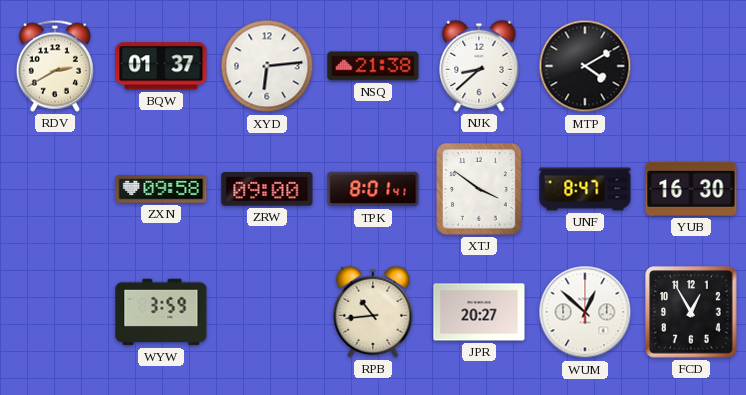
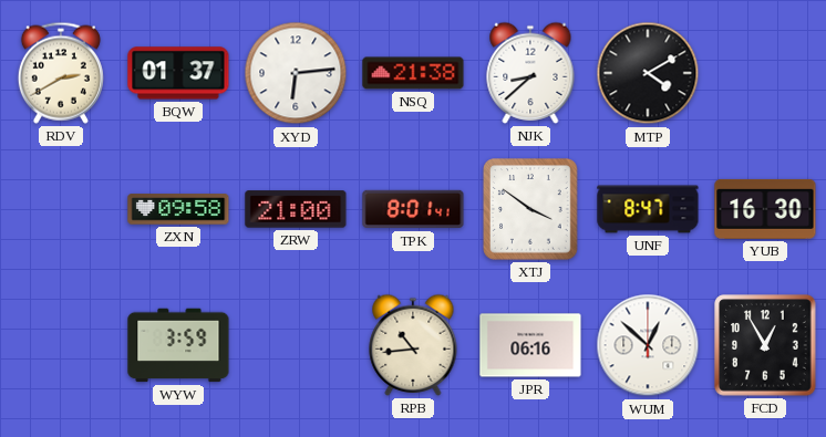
ZRW: 09:00 -> 21:00 (296, 209)
JPR: 20:27 -> 06:16 (530, 345)
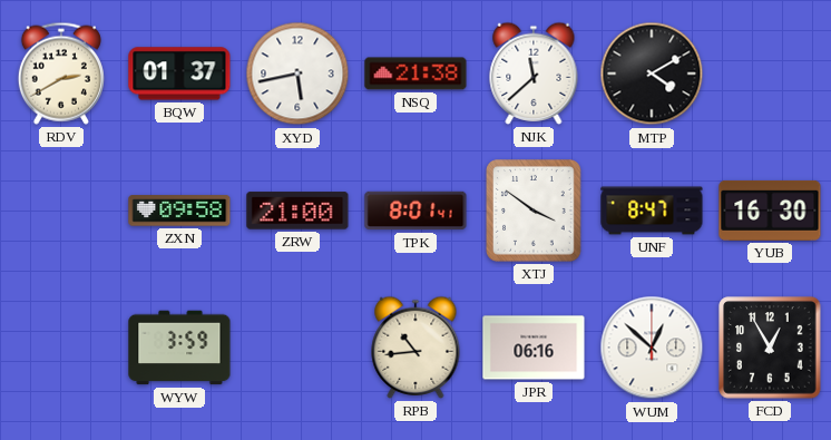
XYD: 6:14 -> 5:43 (297, 74)
NJK: 8:38 -> 11:38 (534, 74)
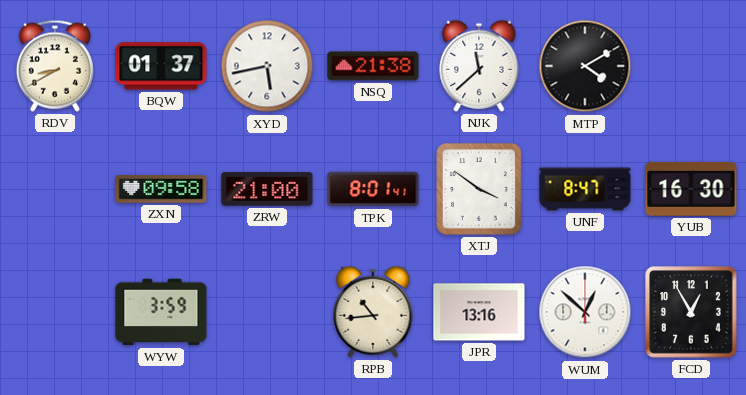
RDV: 2:40 -> 8:40 (55, 66)
JPR: 06:16 -> 13:16 (479, 312)
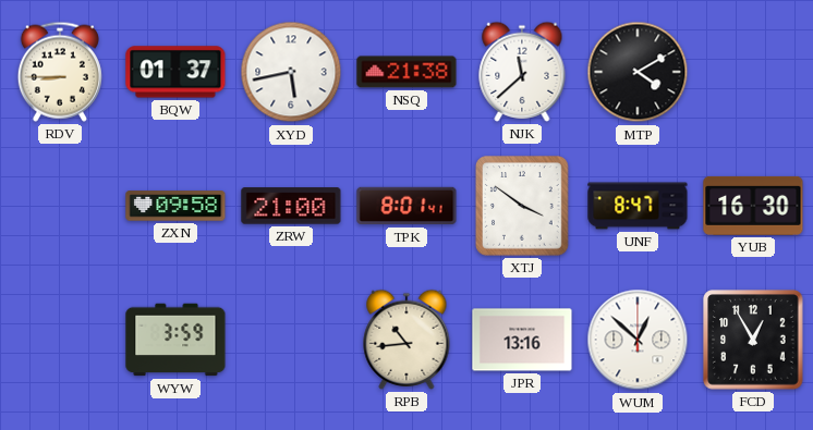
RDV: 8:40 -> 8:45 (60, 72)
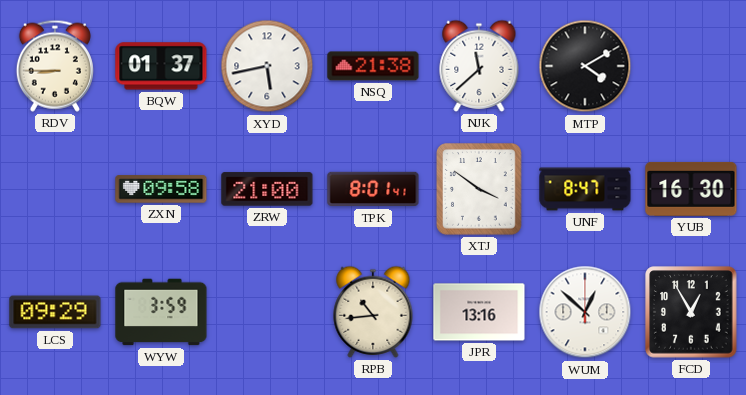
LCS: none -> 09:29 (55, 312)
